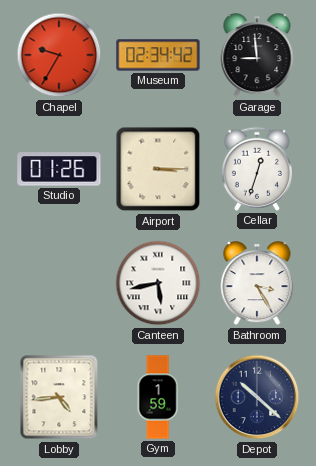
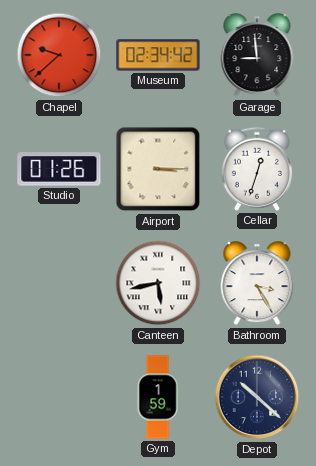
Chapel: 9:35 -> 9:38 (59, 55)
Lobby: 4:44 -> none (59, 397)
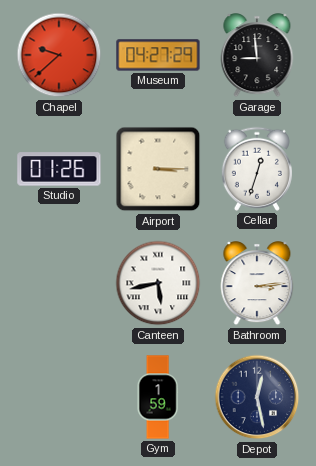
Museum: 02:34 -> 04:27 (158, 55)
Bathroom: 3:25 -> 3:14 (257, 284)
Depot: 10:22 -> 12:28 (257, 397)
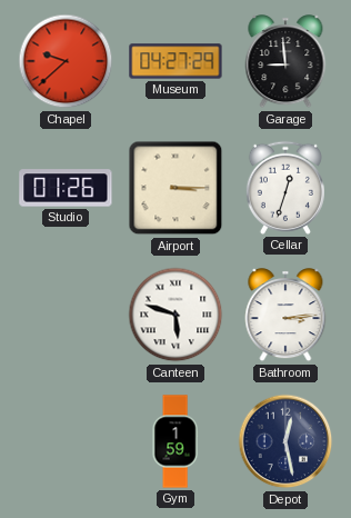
Canteen: 5:43 -> 5:48 (175, 315)
